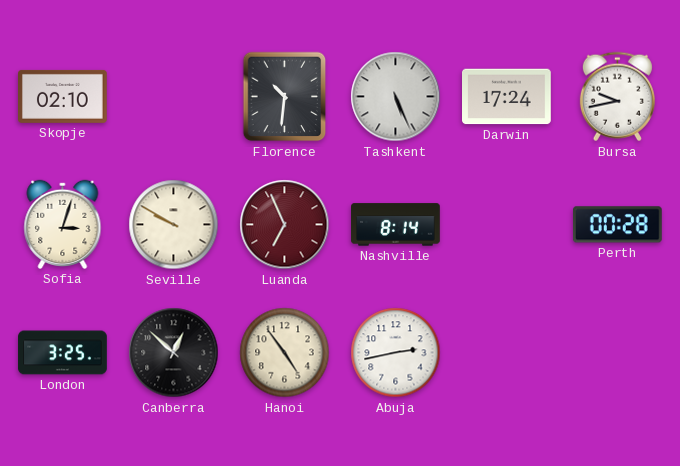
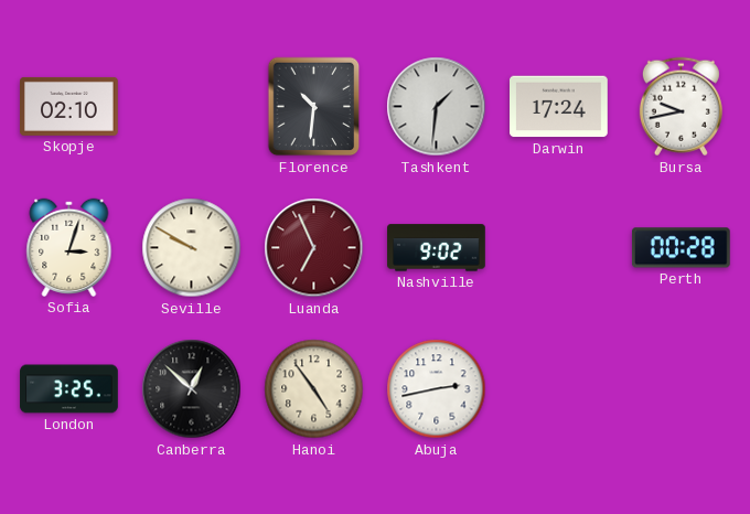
Tashkent: 5:26 -> 1:31 (437, 107)
Nashville: 8:14 -> 9:02 (437, 248)
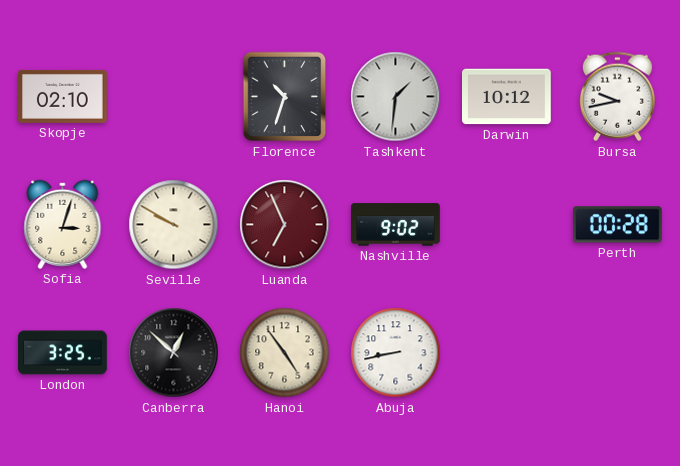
Florence: 10:31 -> 10:33 (285, 97)
Darwin: 17:24 -> 10:12 (507, 97)
Abuja: 2:43 -> 8:43 (396, 353)
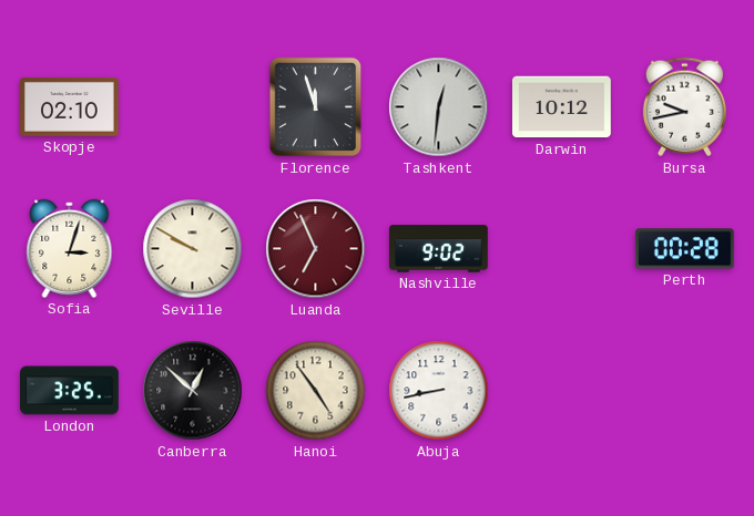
Florence: 10:33 -> 11:57 (316, 107)
Tashkent: 1:31 -> 12:31 (439, 107)
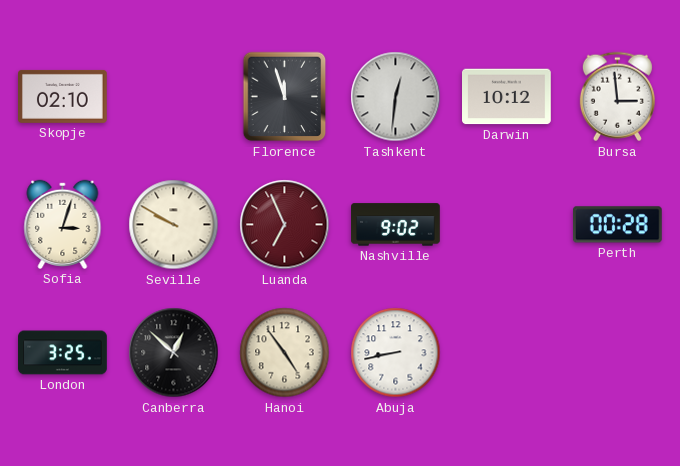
Bursa: 9:43 -> 2:59 (617, 97)
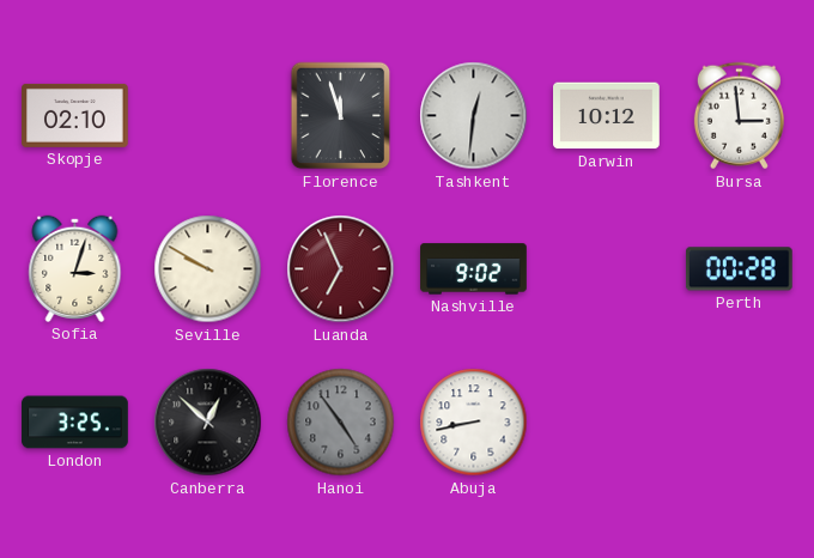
Hanoi dial: cream -> grey (341, 423)
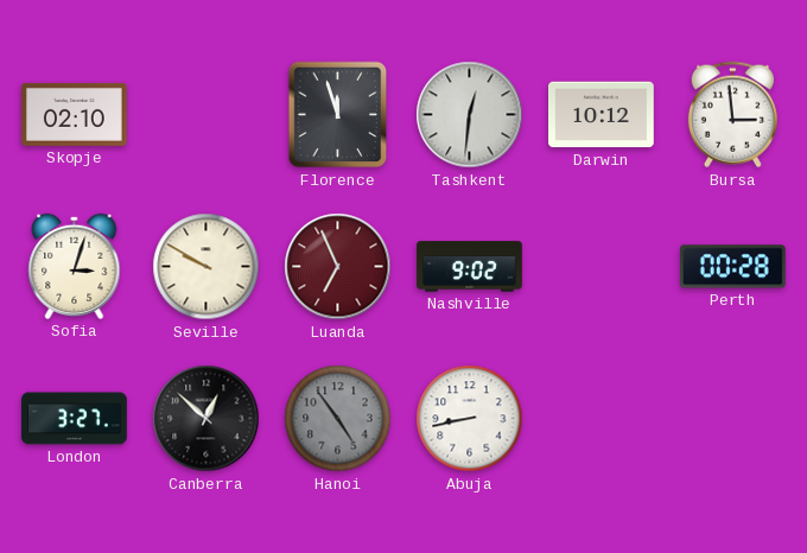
London: 3:25 -> 3:27 (75, 419)
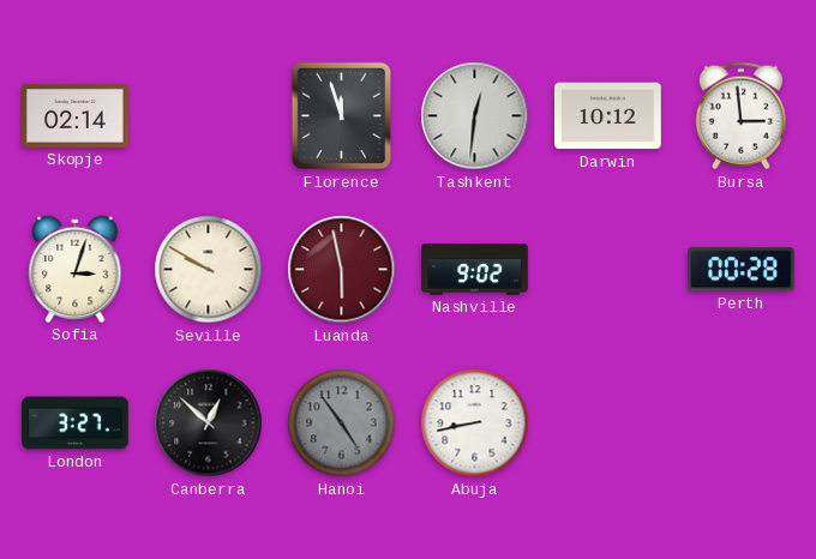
Skopje: 02:10 -> 02:14 (76, 115)
Luanda: 6:56 -> 5:58 (342, 270)
